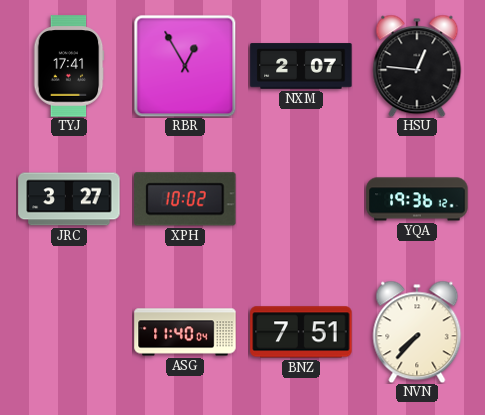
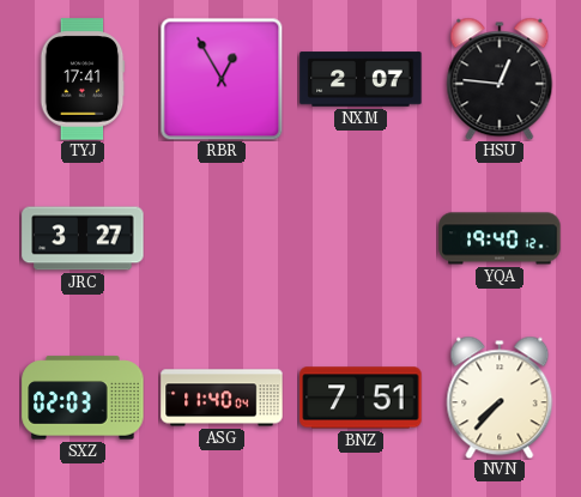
XPH: 10:02 -> none (185, 199)
YQA: 19:36 -> 19:40 (500, 238)
SXZ: none -> 02:03 (83, 398)
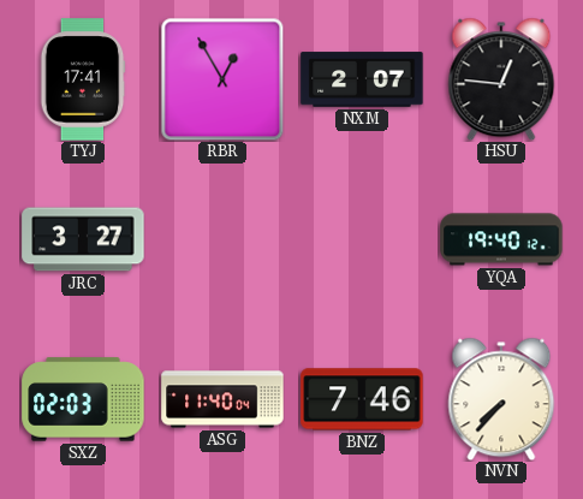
BNZ: 7:51 -> 7:46 (362, 399)
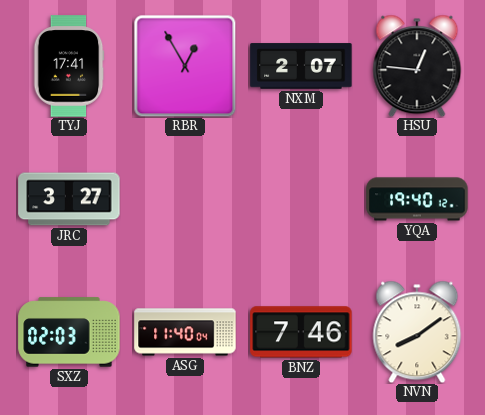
NVN: 7:37 -> 8:09 (417, 332)
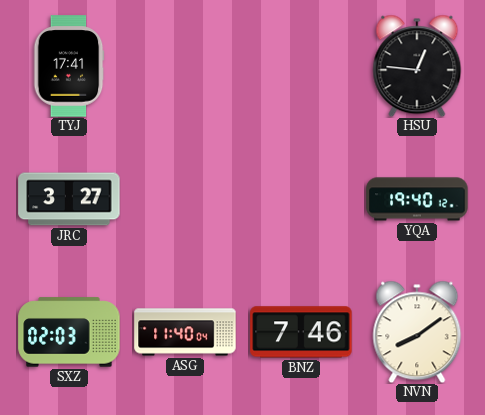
RBR: 12:55 -> none (185, 66)
NXM: 2:07 -> none (301, 66)
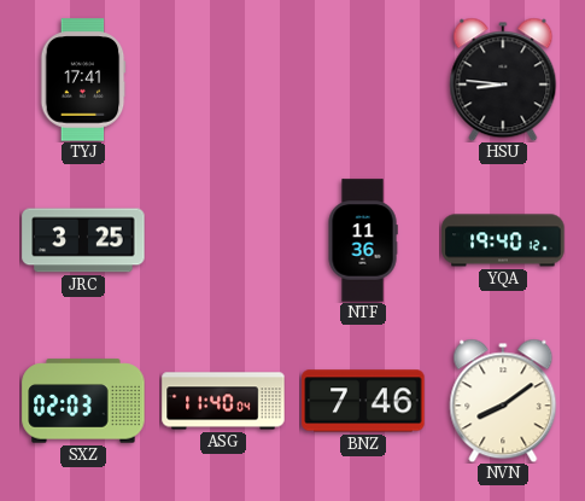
HSU: 12:46 -> 8:46 (503, 80)
JRC: 3:27 -> 3:25 (83, 240)
NTF: none -> 11:36 (363, 240)
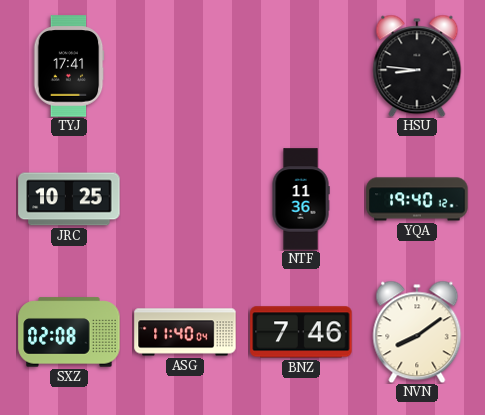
JRC: 3:25 -> 10:25 (69, 199)
SXZ: 02:03 -> 02:08 (69, 332)
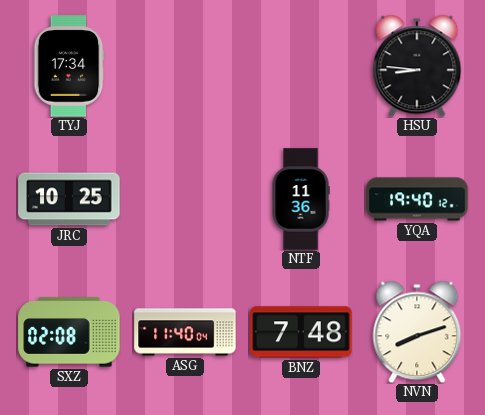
TYJ: 17:41 -> 17:34 (69, 66)
BNZ: 7:46 -> 7:48 (301, 332)
NVN: 8:09 -> 8:12 (417, 332)
